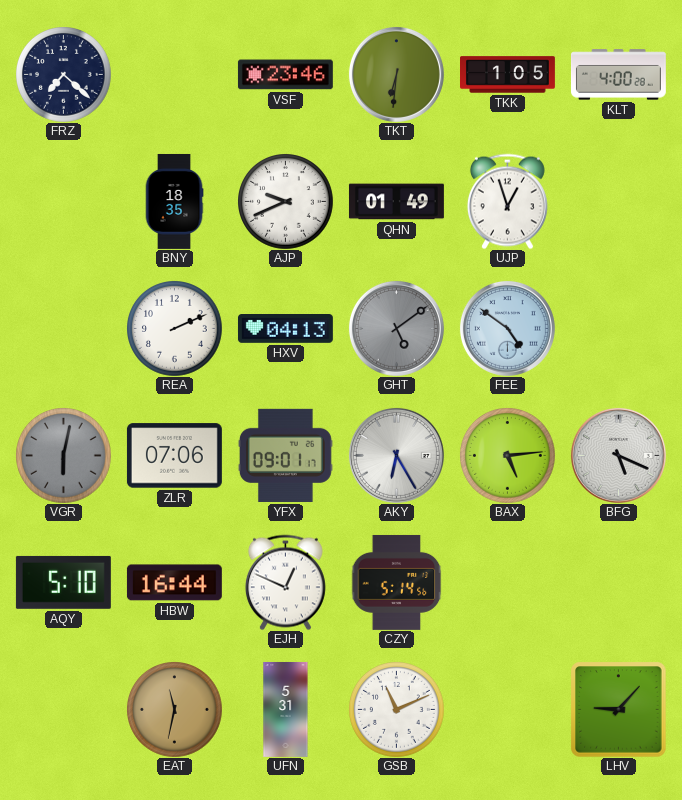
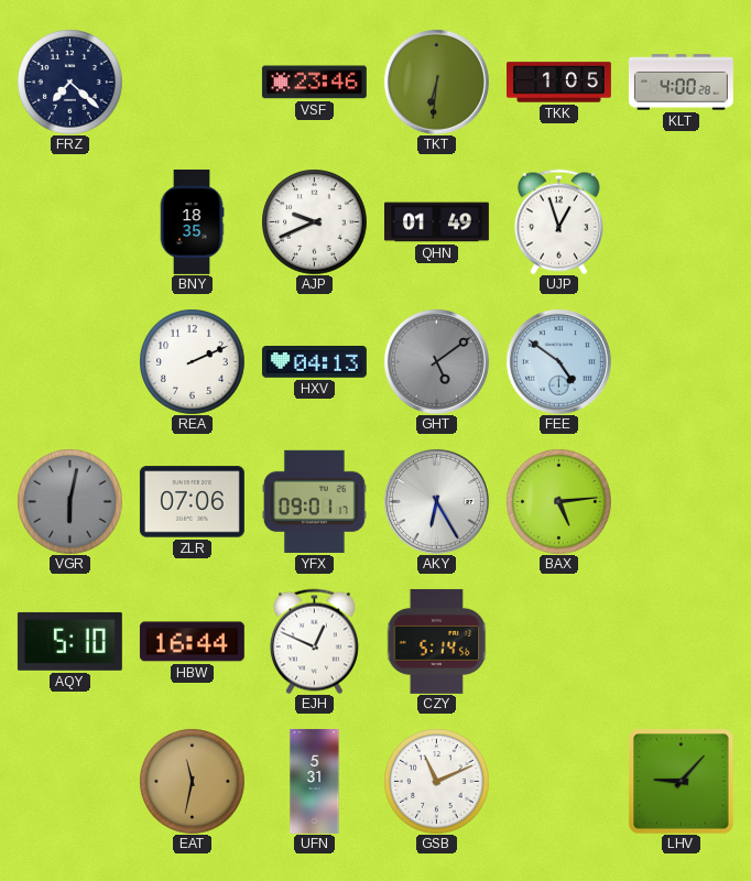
BFG: 5:19 -> none (618, 455)
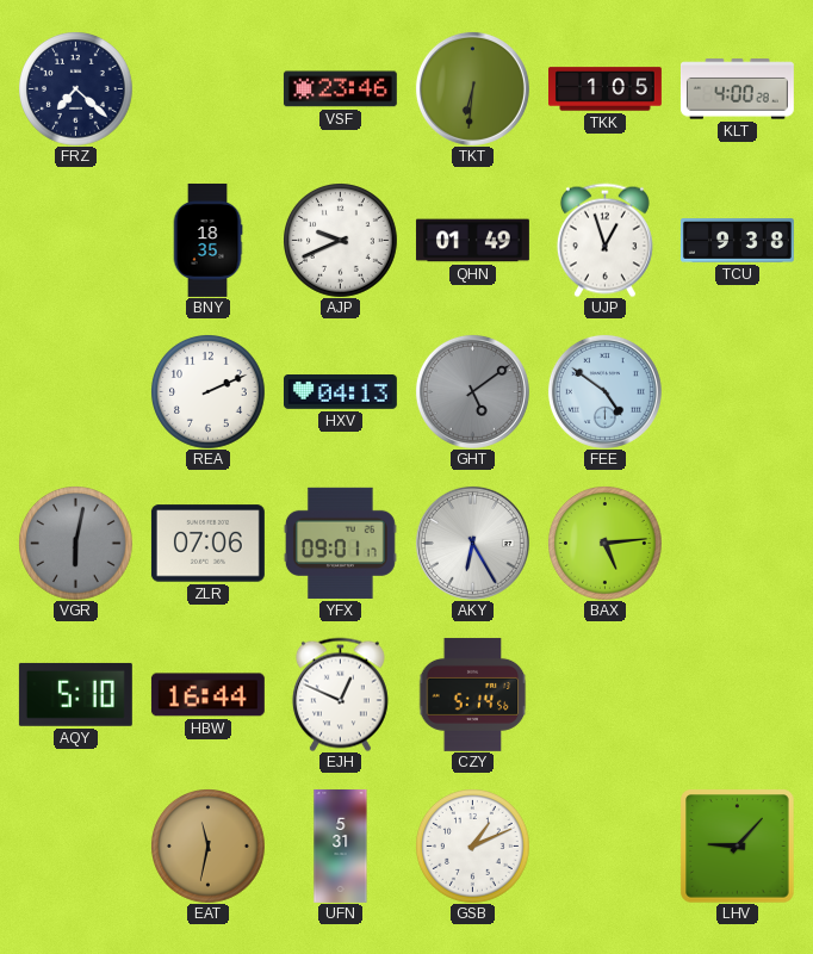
TCU: none -> 9:38 (737, 241)
GSB: 11:11 -> 1:11 (473, 847)
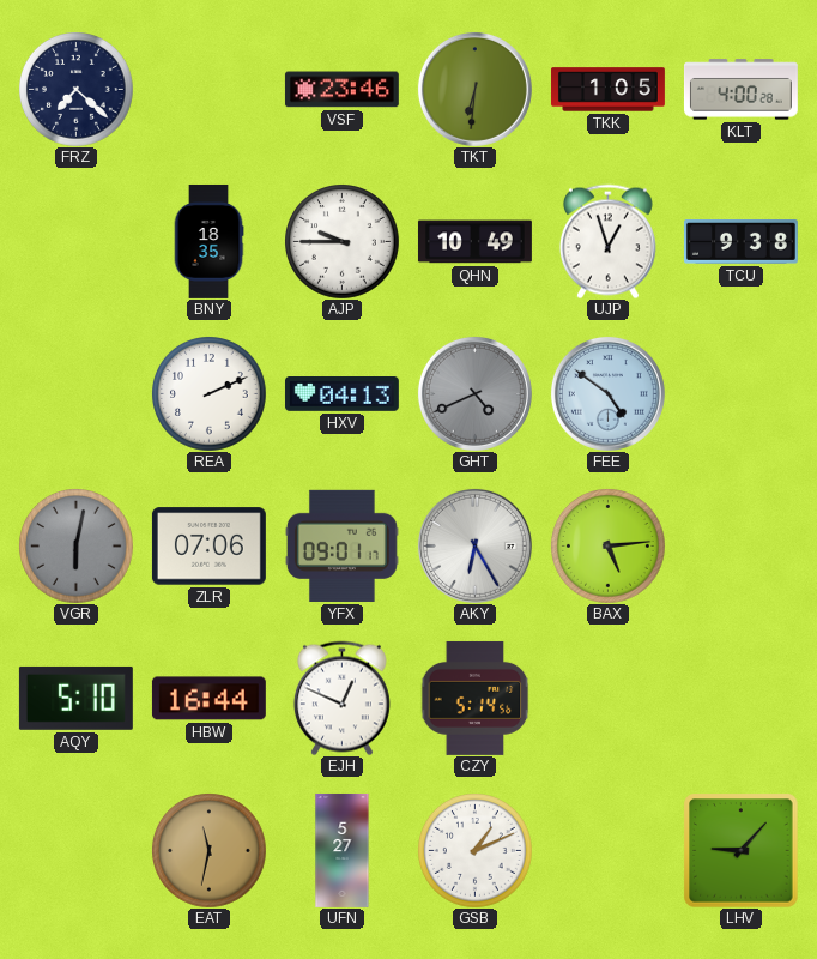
AJP: 9:41 -> 9:45 (343, 242)
QHN: 01:49 -> 10:49 (474, 242)
GHT: 5:09 -> 4:41 (474, 393)
UFN: 5:31 -> 5:27 (343, 851)
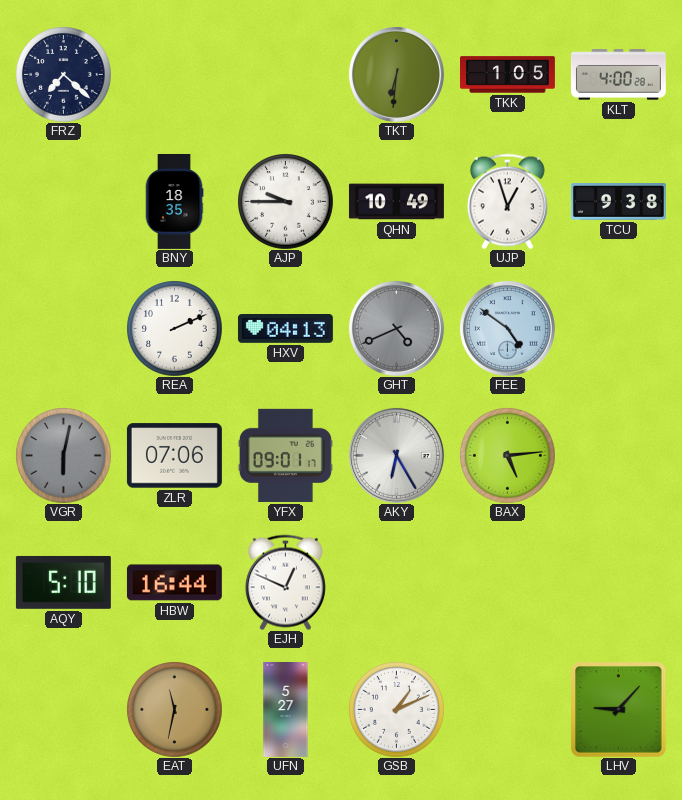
VSF: 23:46 -> none (341, 90)
CZY: 5:14 -> none (476, 698)
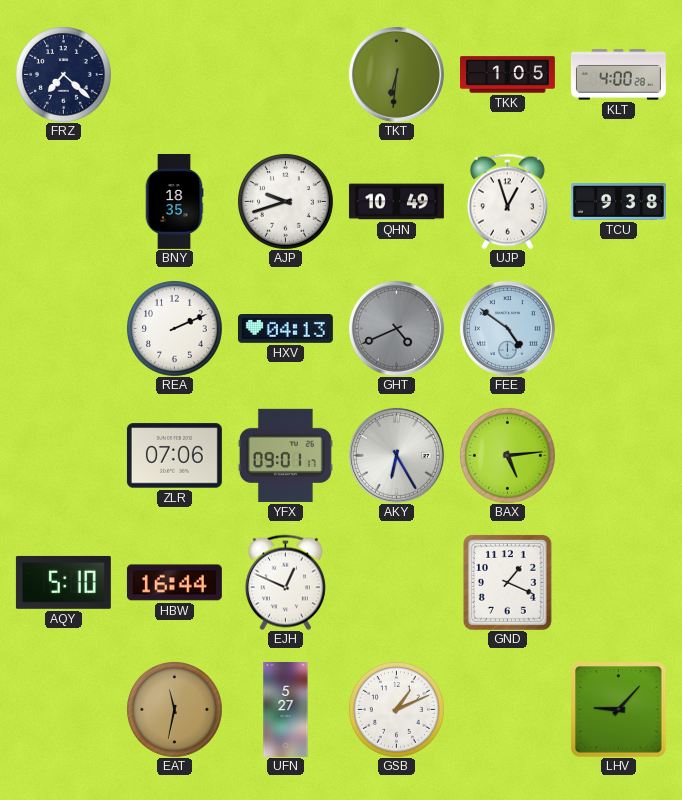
AJP: 9:45 -> 9:42 (286, 202)
VGR: 6:02 -> none (64, 456)
GND: none -> 1:19 (507, 582)
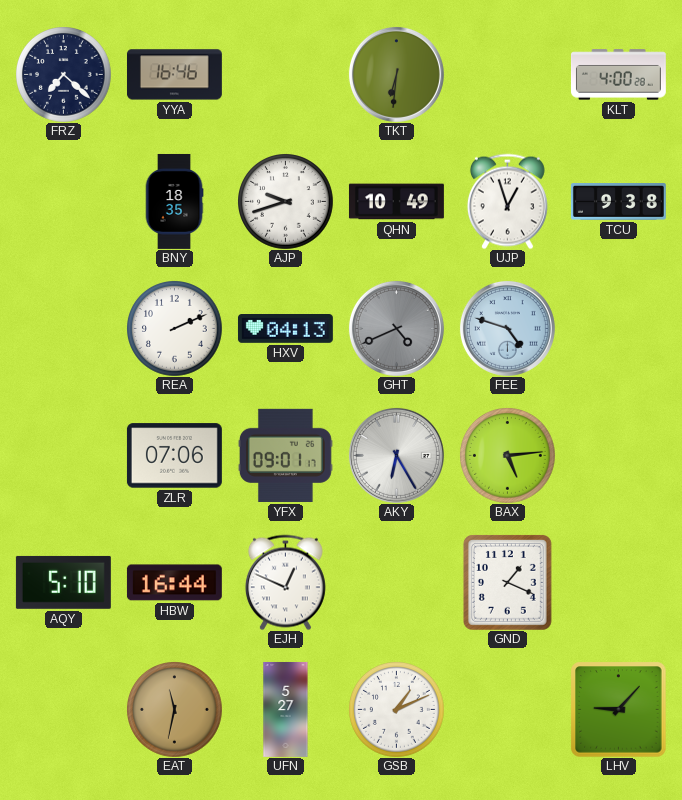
YYA: none -> 16:46 (174, 75)
TKK: 1:05 -> none (508, 75)
FEE: 4:51 -> 4:48 (507, 328)
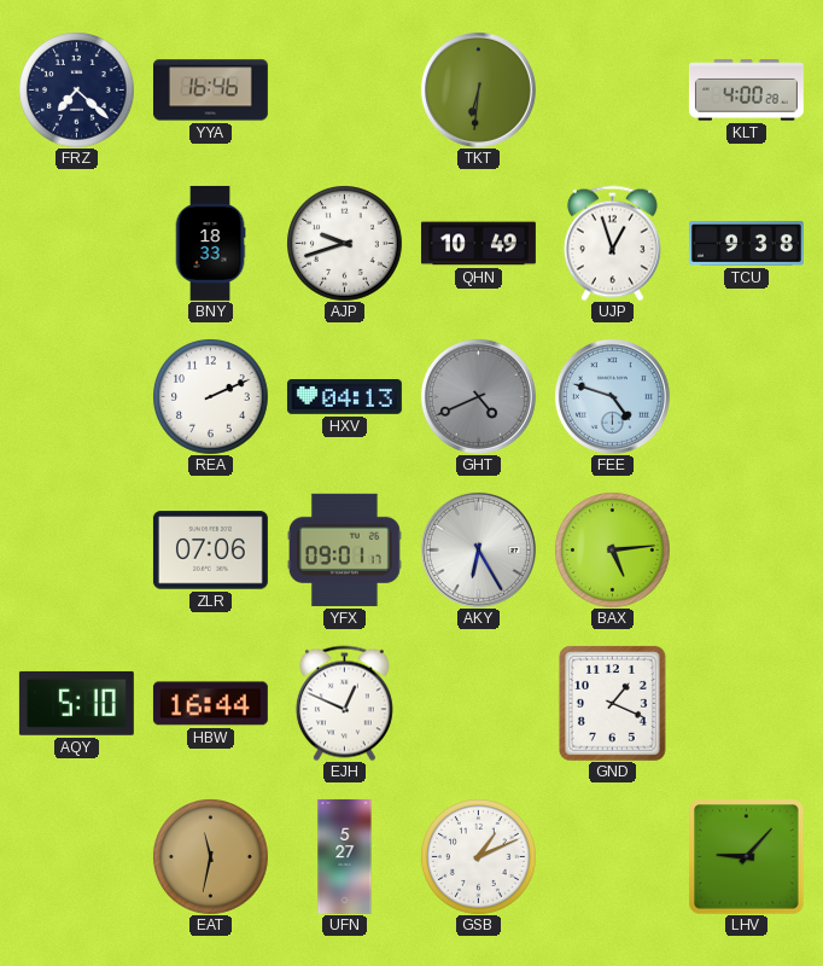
BNY: 18:35 -> 18:33 (210, 243)
